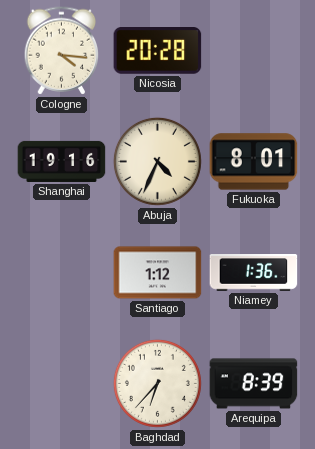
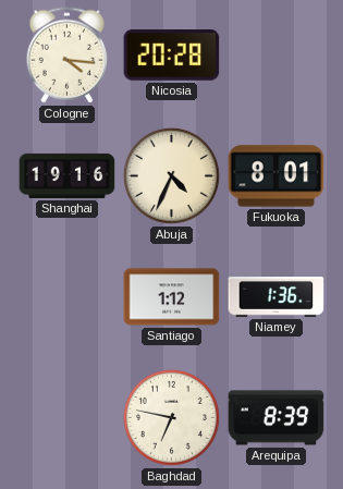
Baghdad: 6:37 -> 6:47 (171, 417)
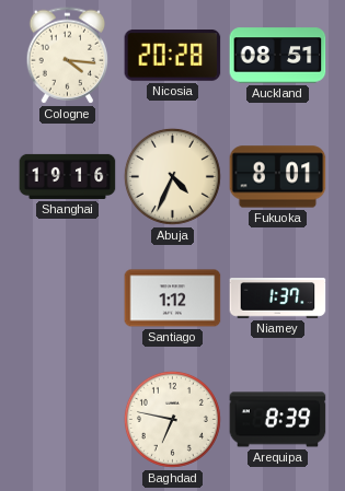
Auckland: none -> 08:51 (278, 56)
Niamey: 1:36 -> 1:37 (278, 299)
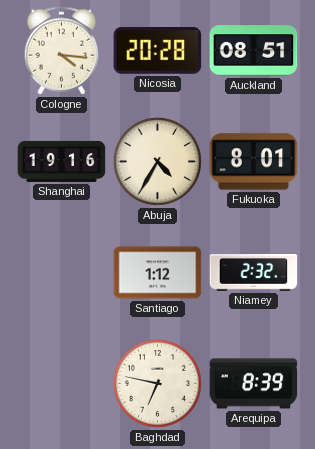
Abuja: 4:34 -> 4:35 (157, 161)
Niamey: 1:37 -> 2:32 (254, 273)
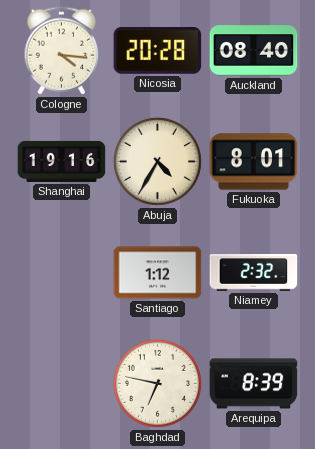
Auckland: 08:51 -> 08:40 (254, 51)
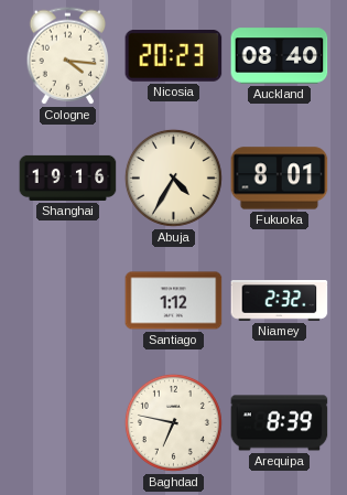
Nicosia: 20:28 -> 20:23 (174, 56)
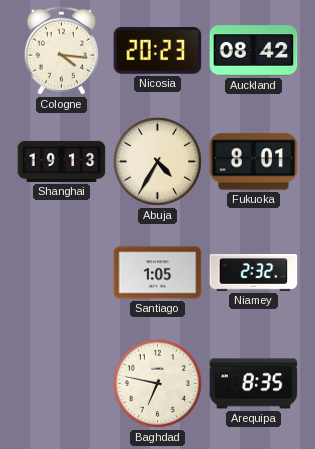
Auckland: 08:40 -> 08:42 (254, 51)
Shanghai: 19:16 -> 19:13 (62, 161)
Santiago: 1:12 -> 1:05 (158, 273)
Arequipa: 8:39 -> 8:35 (254, 384)
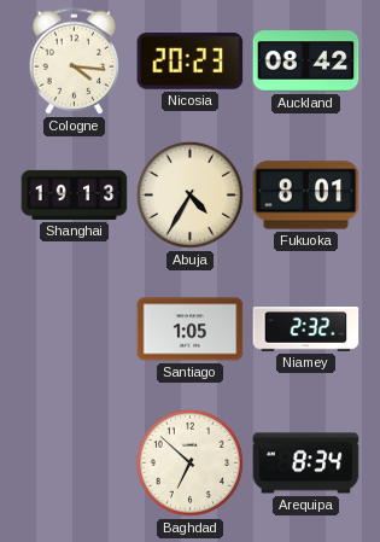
Baghdad: 6:47 -> 6:52 (189, 462)
Arequipa: 8:35 -> 8:34 (306, 464)
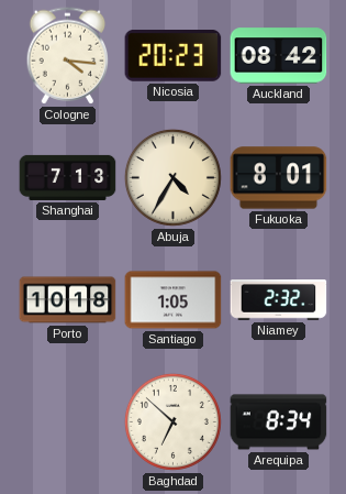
Shanghai: 19:13 -> 7:13 (68, 177)
Porto: none -> 10:18 (68, 300)
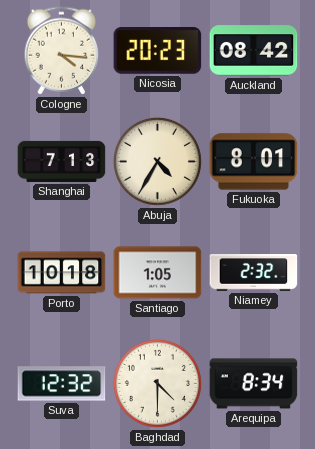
Suva: none -> 12:32 (62, 384)
Baghdad: 6:52 -> 4:30 (157, 383)
